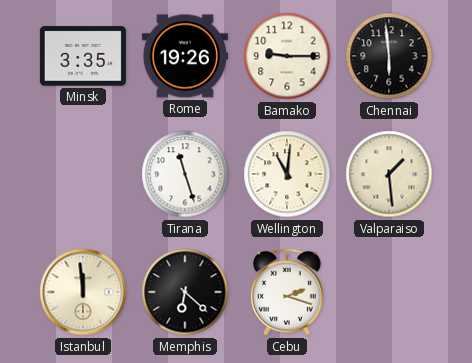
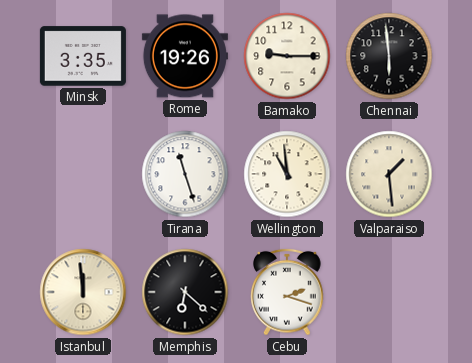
Wellington: 11:01 -> 10:59 (287, 174)
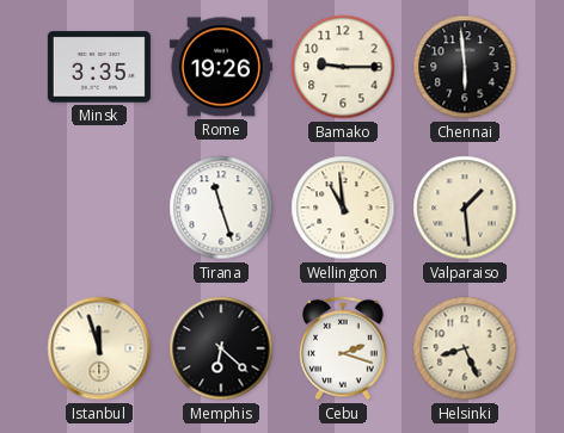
Istanbul: 11:59 -> 11:57 (99, 348)
Helsinki: none -> 8:26 (465, 348)
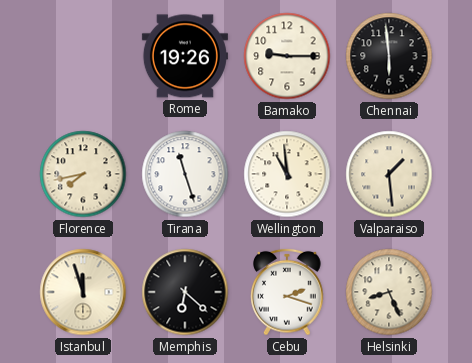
Minsk: 3:35 -> none (99, 67)
Florence: none -> 7:43 (83, 174)
